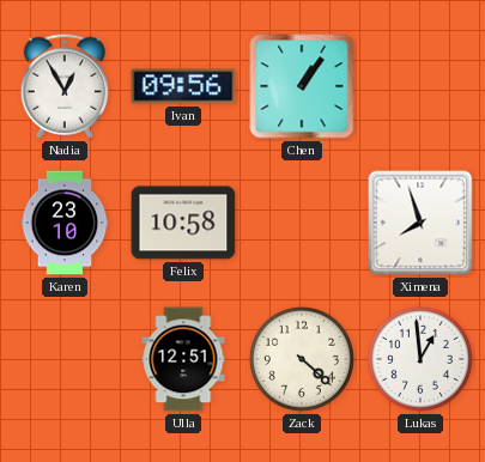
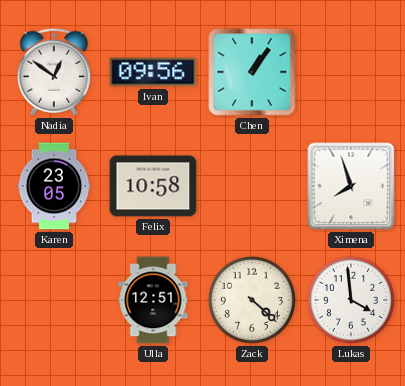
Nadia: 12:55 -> 12:51 (53, 72)
Karen: 23:10 -> 23:05 (54, 186)
Lukas: 12:59 -> 3:59 (351, 300)
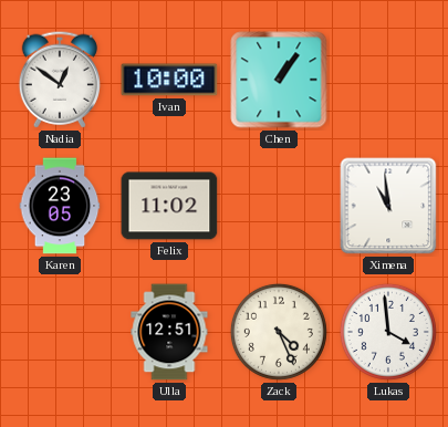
Ivan: 09:56 -> 10:00 (169, 80)
Felix: 10:58 -> 11:02 (169, 206)
Ximena: 7:57 -> 10:59 (388, 206)
Zack: 4:22 -> 4:26 (279, 332)
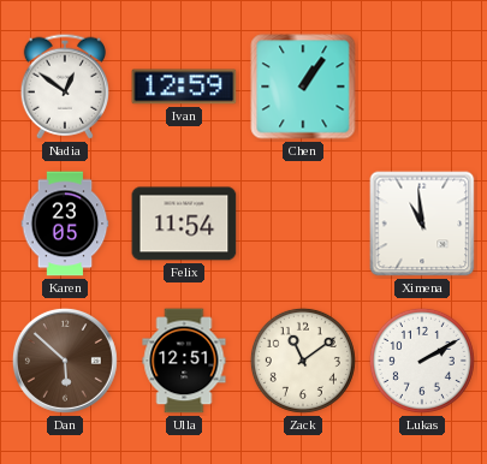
Ivan: 10:00 -> 12:59 (184, 87)
Felix: 11:02 -> 11:54 (184, 224)
Dan: none -> 5:52 (65, 361)
Zack: 4:26 -> 11:09 (303, 361)
Lukas: 3:59 -> 2:10 (422, 361)
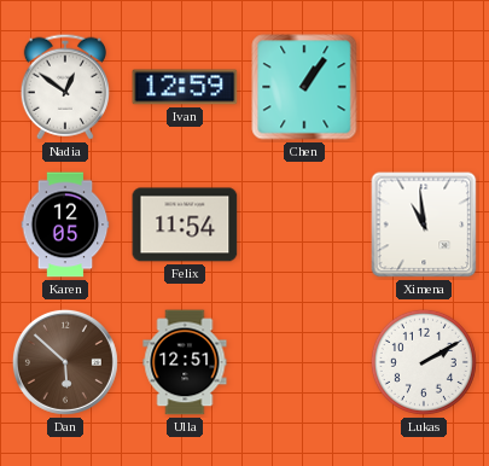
Karen: 23:05 -> 12:05 (65, 225)
Zack: 11:09 -> none (303, 361)
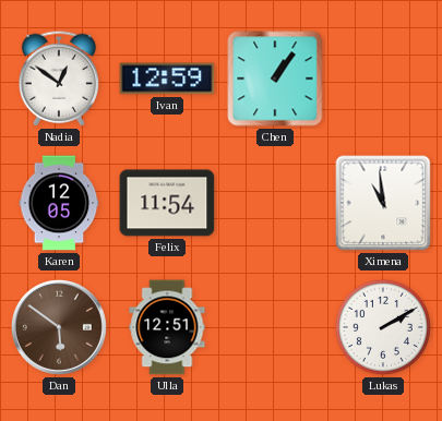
Dan: 5:52 -> 5:51 (59, 327)
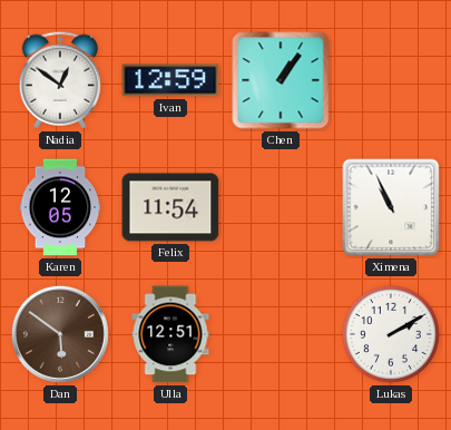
Ximena: 10:59 -> 10:56 (391, 207)
